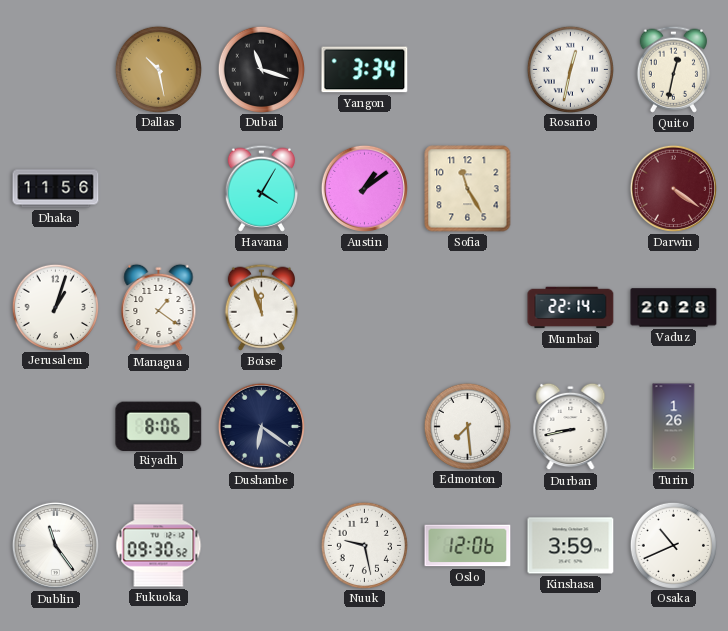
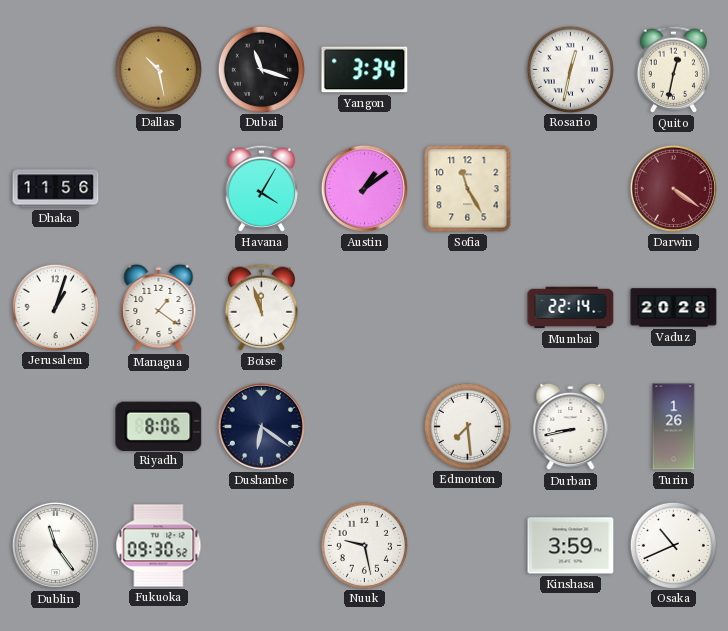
Oslo: 12:06 -> none (468, 546)
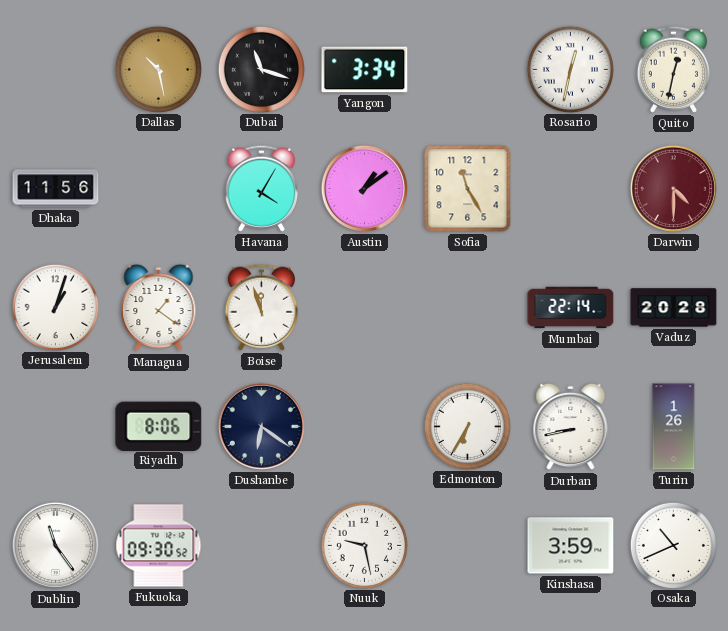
Darwin: 4:21 -> 4:30 (673, 188)
Edmonton: 7:29 -> 6:35 (467, 426)
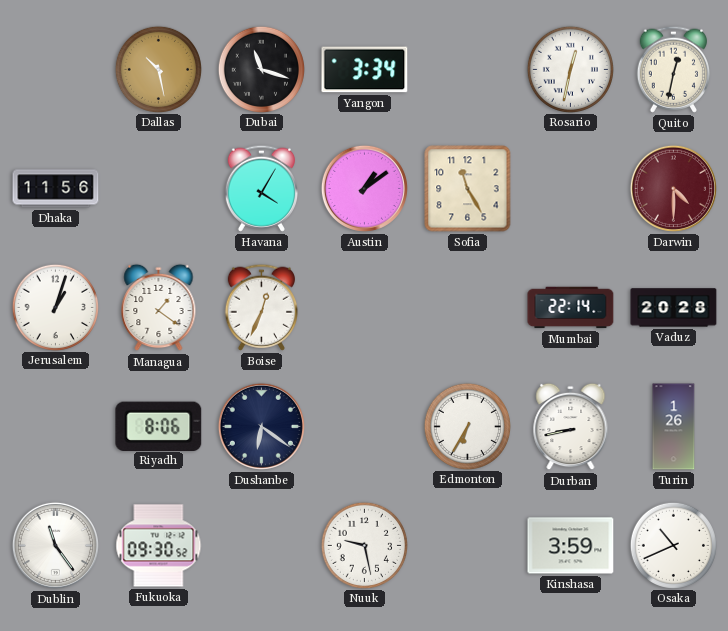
Boise: 11:57 -> 12:34 (261, 307)
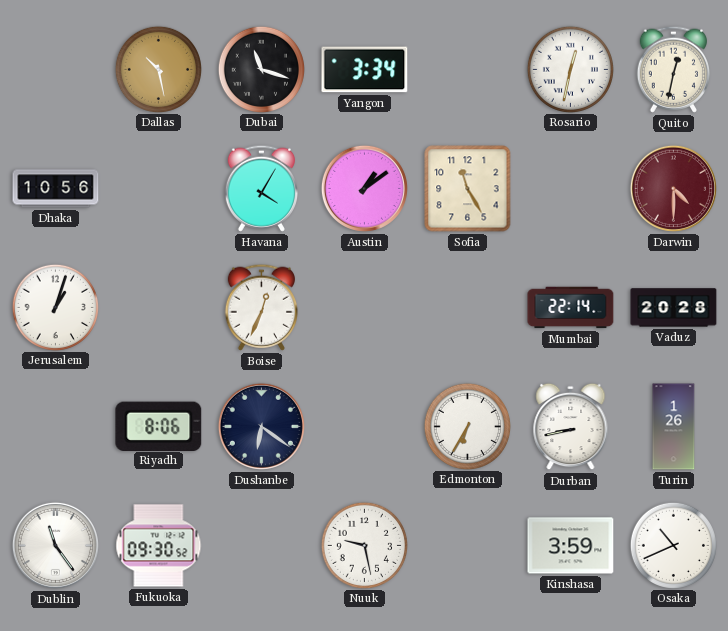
Dhaka: 11:56 -> 10:56 (56, 189)
Managua: 1:21 -> none (159, 308)
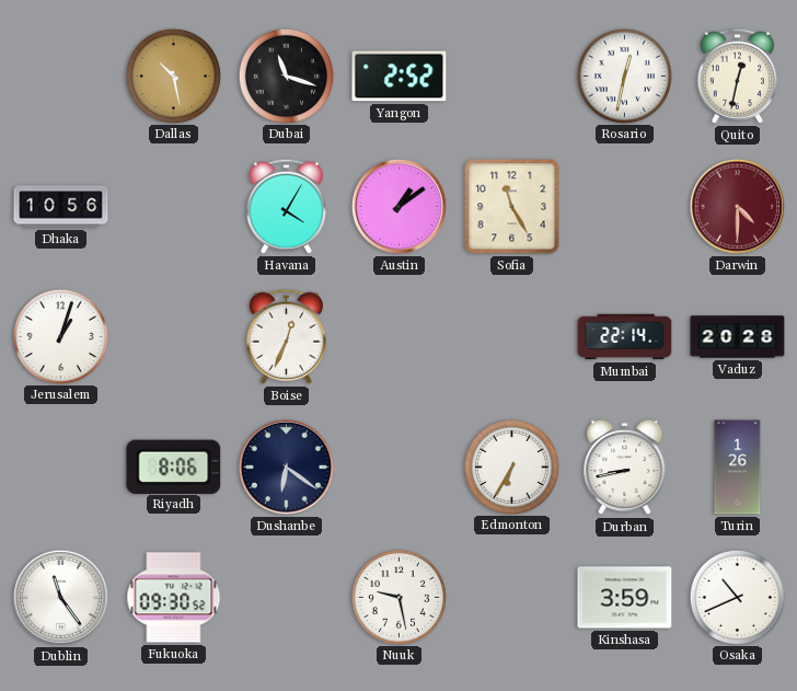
Yangon: 3:34 -> 2:52 (400, 77)
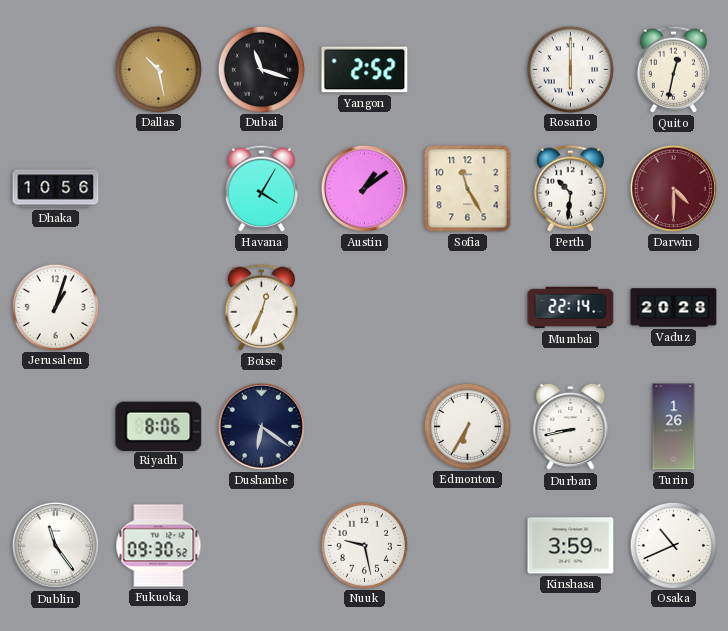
Rosario: 12:32 -> 6:00 (570, 69)
Perth: none -> 10:31 (570, 188)
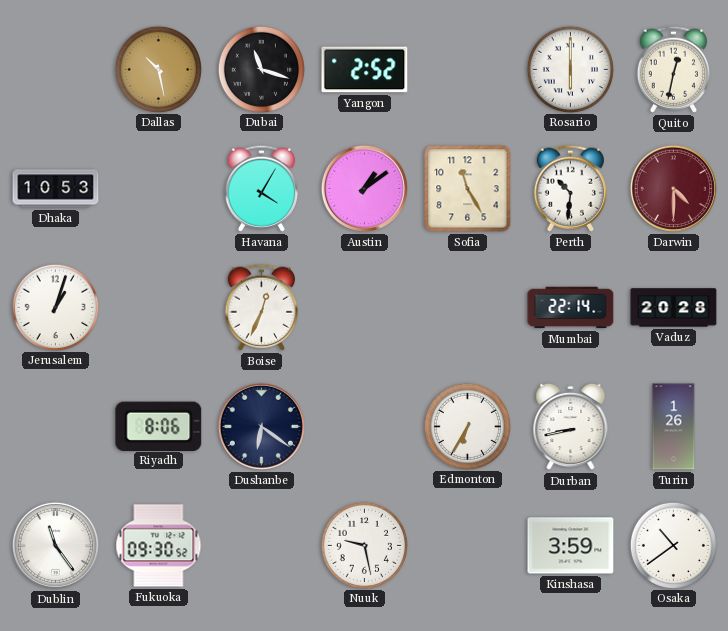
Dhaka: 10:56 -> 10:53 (56, 189)
Osaka: 10:41 -> 10:39 (673, 545)
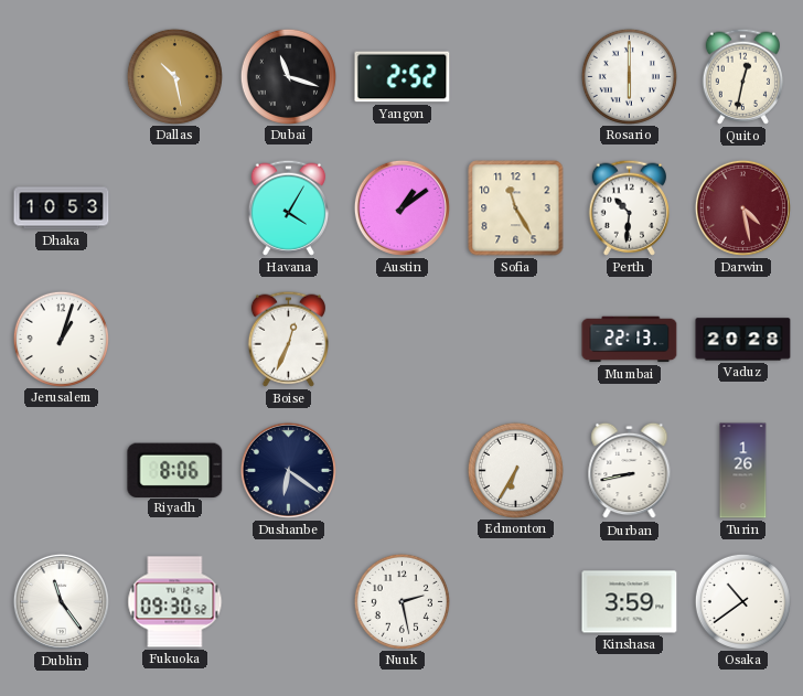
Darwin: 4:30 -> 4:28 (742, 207)
Mumbai: 22:14 -> 22:13 (630, 340)
Nuuk: 9:28 -> 2:28 (401, 601)
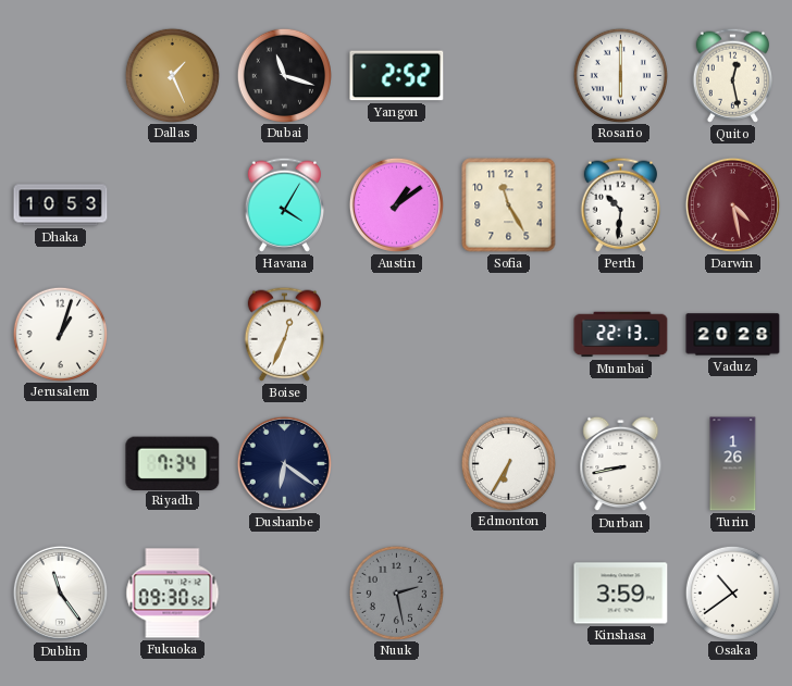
Dallas: 10:28 -> 1:26 (172, 75)
Quito: 12:32 -> 12:28 (732, 75)
Riyadh: 8:06 -> 7:34 (173, 463)
Nuuk dial: white -> grey (396, 593)
